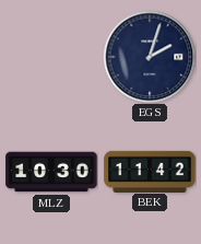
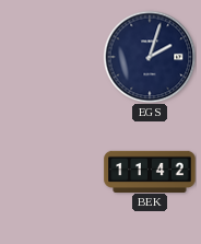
MLZ: 10:30 -> none (51, 172)
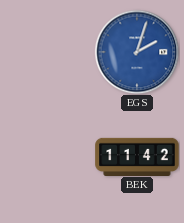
EGS dial: navy -> blue (137, 52)
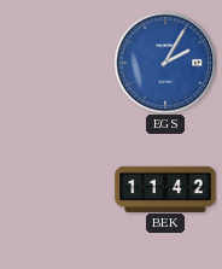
EGS: 2:03 -> 2:05 (165, 63)
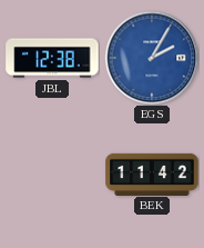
JBL: none -> 12:38 (52, 58)
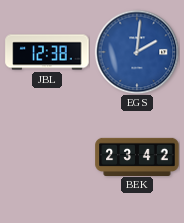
EGS: 2:05 -> 2:01 (137, 52)
BEK: 11:42 -> 23:42 (137, 156)
